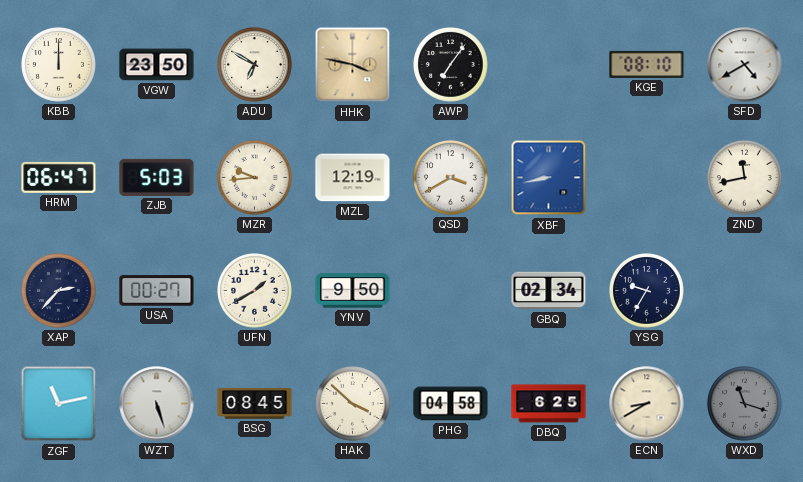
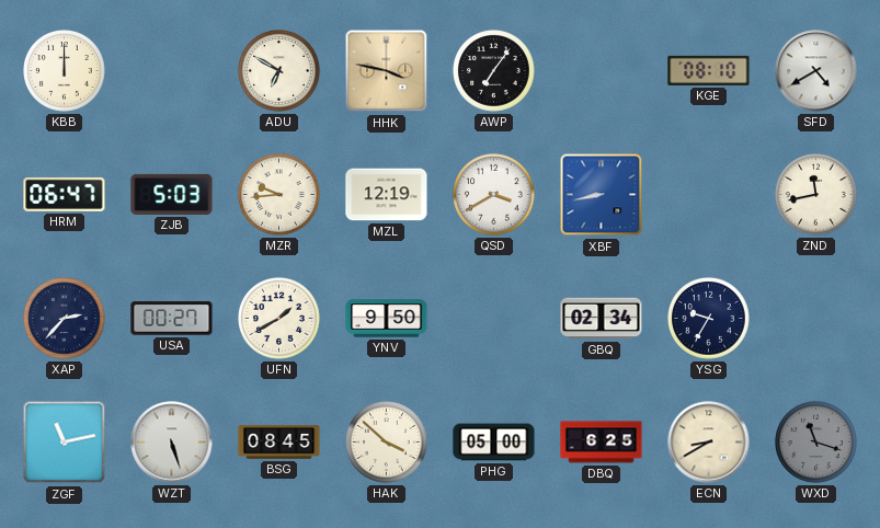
VGW: 23:50 -> none (157, 65)
PHG: 04:58 -> 05:00 (494, 443)
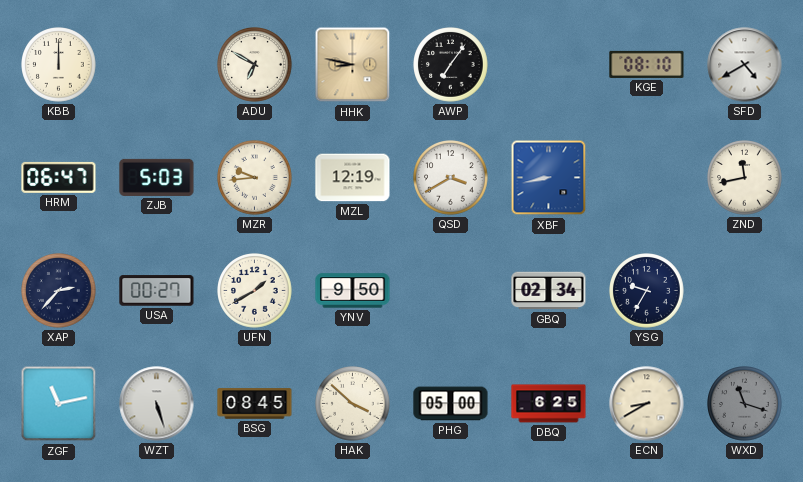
HHK: 3:47 -> 8:47 (353, 65)
